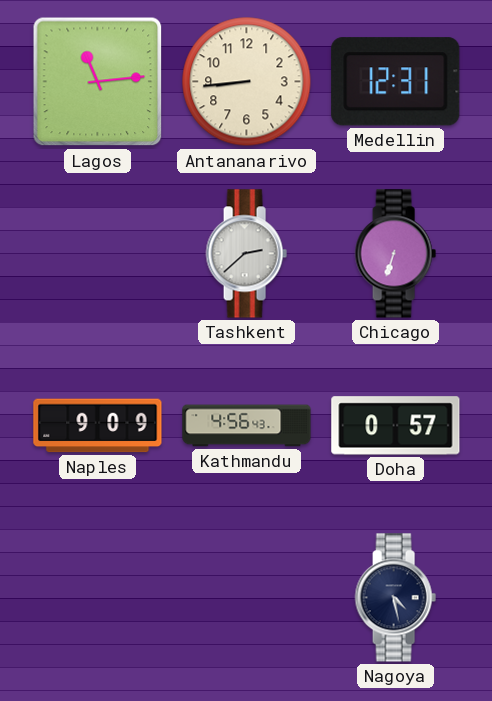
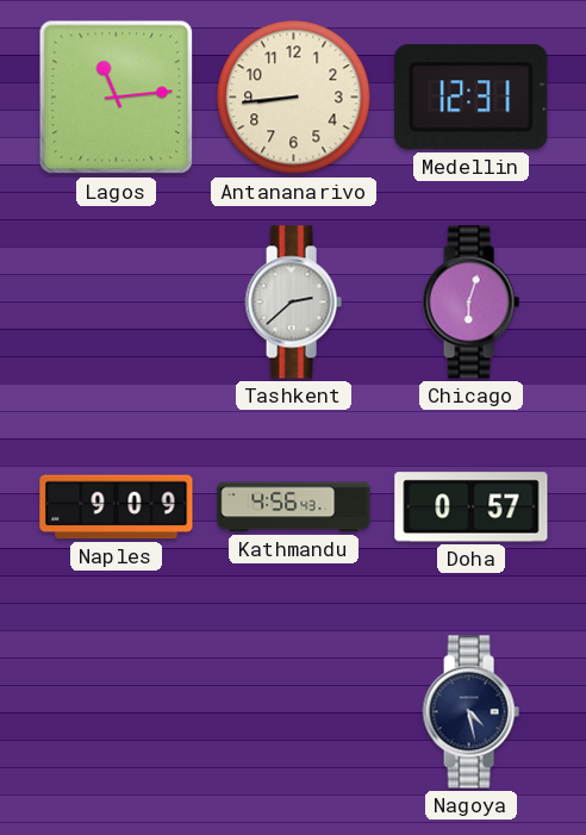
Chicago: 6:33 -> 6:03 (470, 303)
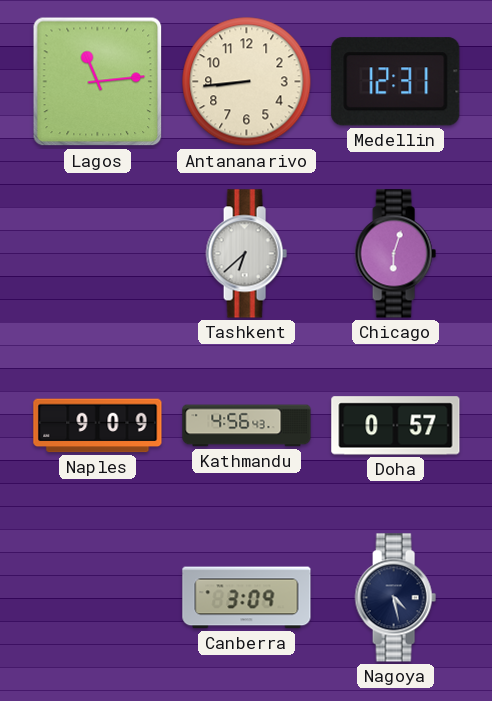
Tashkent: 2:38 -> 6:38 (246, 254)
Canberra: none -> 3:09 (247, 598)
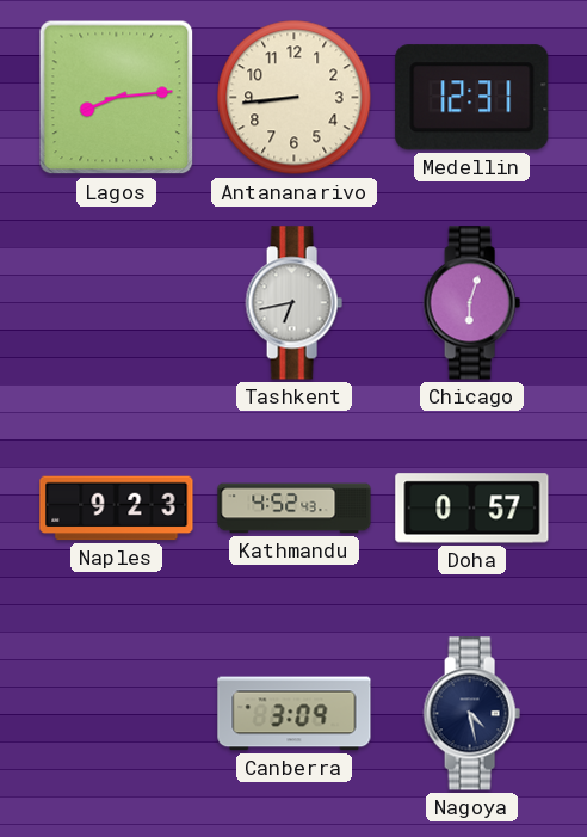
Lagos: 11:14 -> 8:14 (117, 98)
Tashkent: 6:38 -> 6:43 (293, 303)
Naples: 9:09 -> 9:23 (117, 509)
Kathmandu: 4:56 -> 4:52 (295, 509)
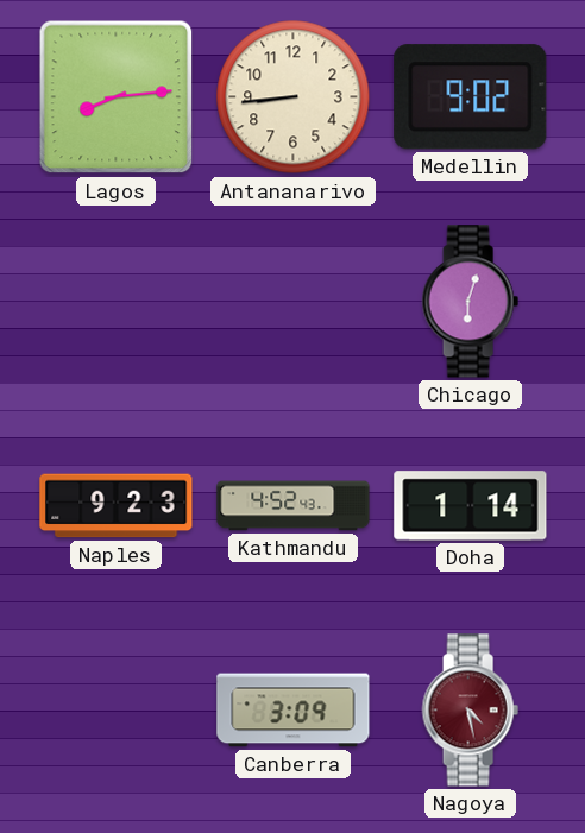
Medellin: 12:31 -> 9:02 (471, 97)
Tashkent: 6:43 -> none (293, 303)
Doha: 0:57 -> 1:14 (471, 506)
Nagoya dial: navy -> burgundy (470, 711)
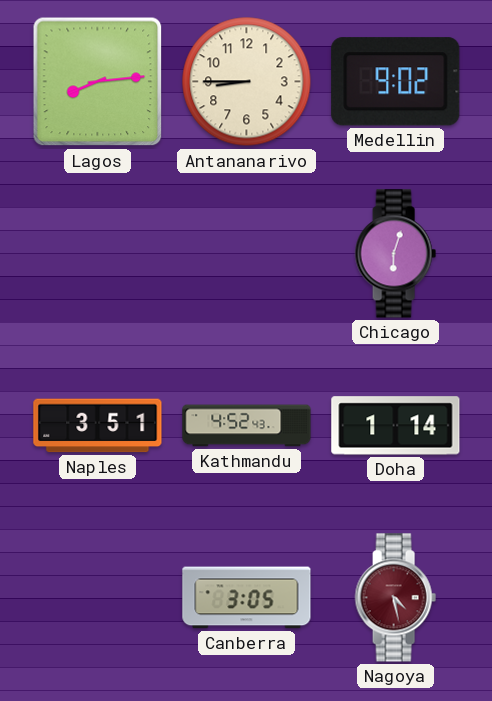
Antananarivo: 8:44 -> 8:45 (247, 82)
Naples: 9:23 -> 3:51 (98, 426)
Canberra: 3:09 -> 3:05 (247, 598)
